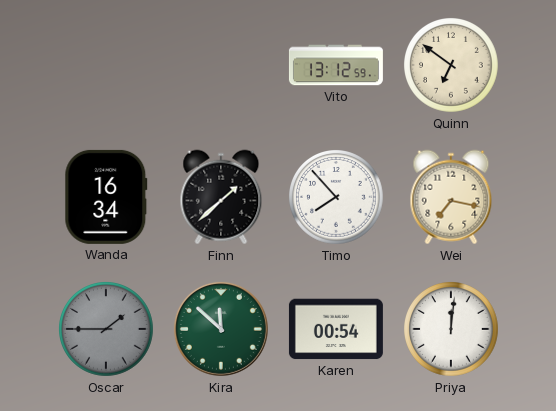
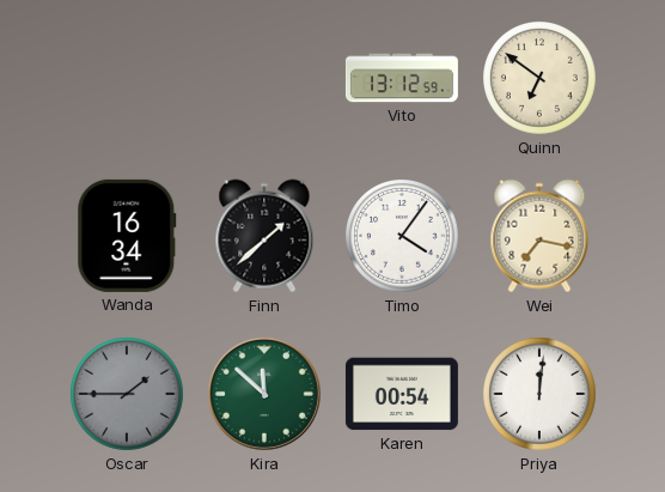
Timo: 7:53 -> 4:06 (403, 237)
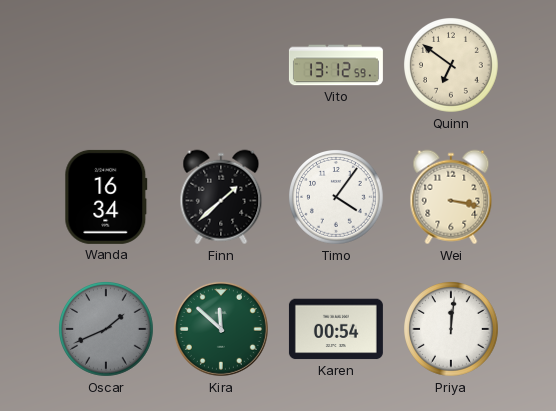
Wei: 7:17 -> 3:17 (451, 197)
Oscar: 1:45 -> 1:41 (107, 330)
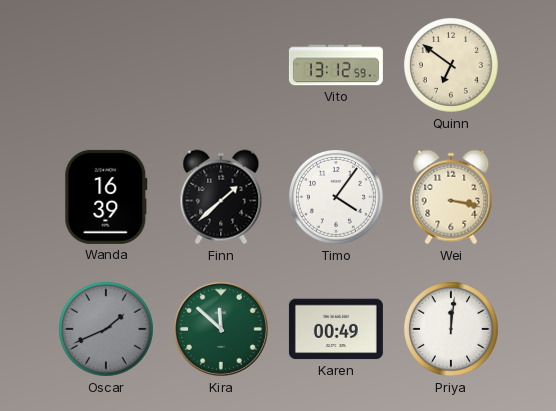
Wanda: 16:34 -> 16:39 (106, 197)
Karen: 00:54 -> 00:49 (336, 329)
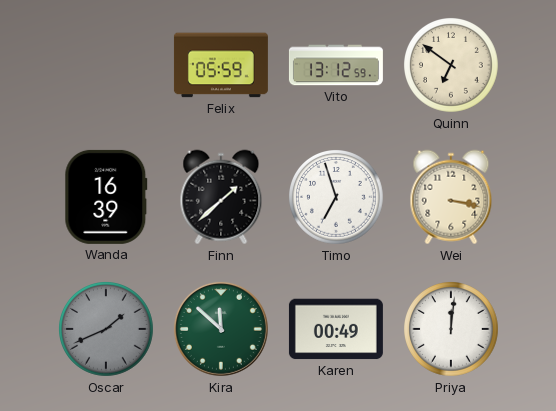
Felix: none -> 05:59 (221, 65)
Timo: 4:06 -> 6:57 (337, 198)
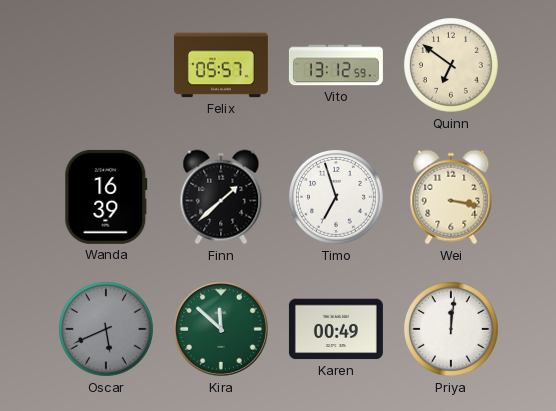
Felix: 05:59 -> 05:57 (221, 65)
Oscar: 1:41 -> 5:41 (107, 330)
